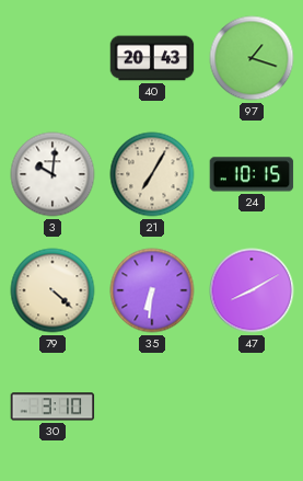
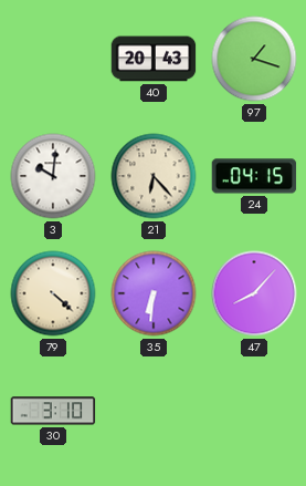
21: 7:05 -> 6:23 (154, 176)
24: 10:15 -> 04:15 (254, 176)
47: 8:10 -> 8:07 (254, 293)
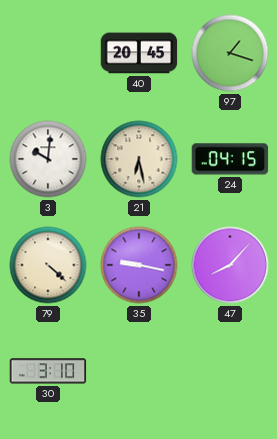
40: 20:43 -> 20:45 (139, 53)
21: 6:23 -> 6:28 (139, 159)
35: 6:31 -> 9:17 (139, 265)
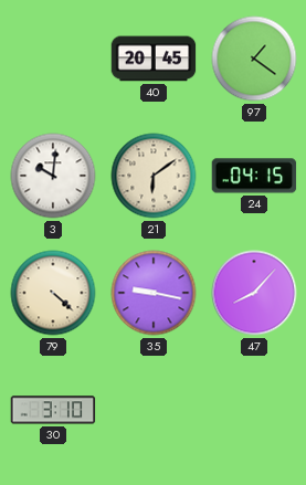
97: 1:18 -> 1:21 (254, 59)
21: 6:28 -> 6:09 (154, 176)
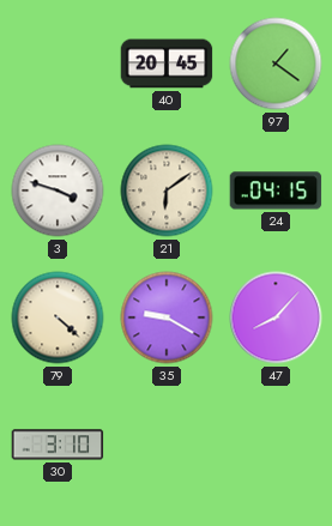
3: 10:01 -> 3:48 (58, 191)
35: 9:17 -> 9:20 (167, 318)
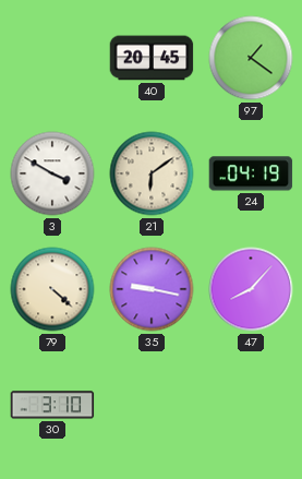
3: 3:48 -> 3:50 (52, 173)
24: 04:15 -> 04:19 (251, 173)
35: 9:20 -> 9:17 (152, 289)
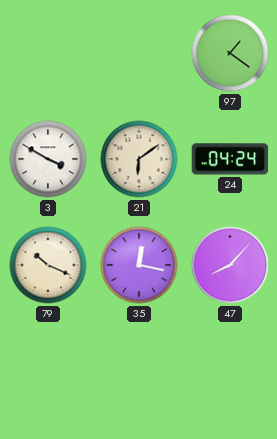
40: 20:45 -> none (152, 58)
24: 04:19 -> 04:24 (230, 159)
79: 4:22 -> 10:19 (48, 265)
35: 9:17 -> 12:17 (139, 265)
30: 3:10 -> none (52, 405)
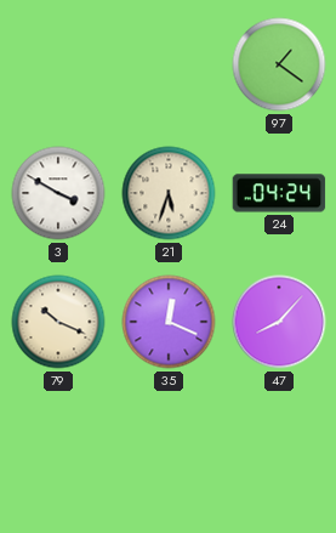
21: 6:09 -> 5:33 (169, 193)
35: 12:17 -> 12:19 (169, 322)
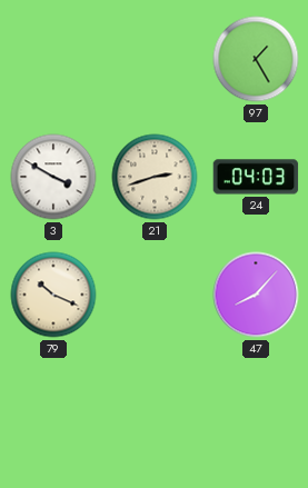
97: 1:21 -> 1:25 (256, 59)
21: 5:33 -> 2:42 (155, 177)
24: 04:24 -> 04:03 (256, 177)
35: 12:19 -> none (169, 322)
